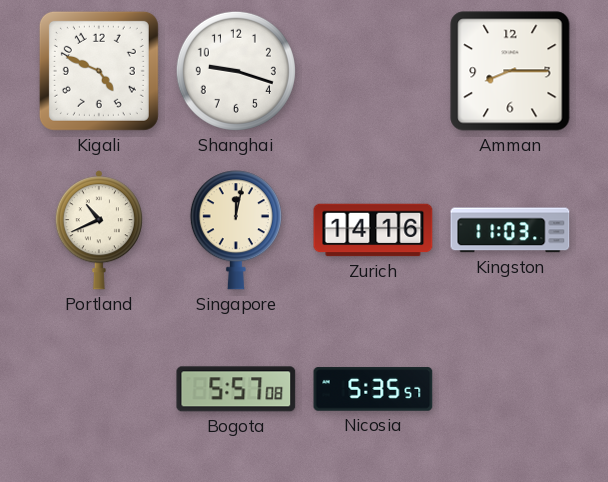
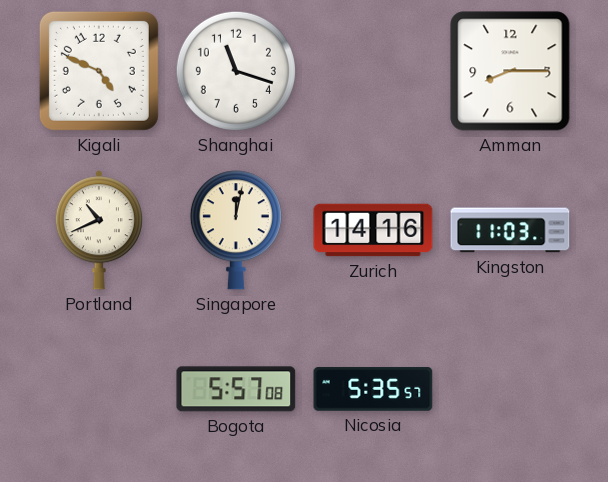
Shanghai: 9:18 -> 11:18 (236, 71)
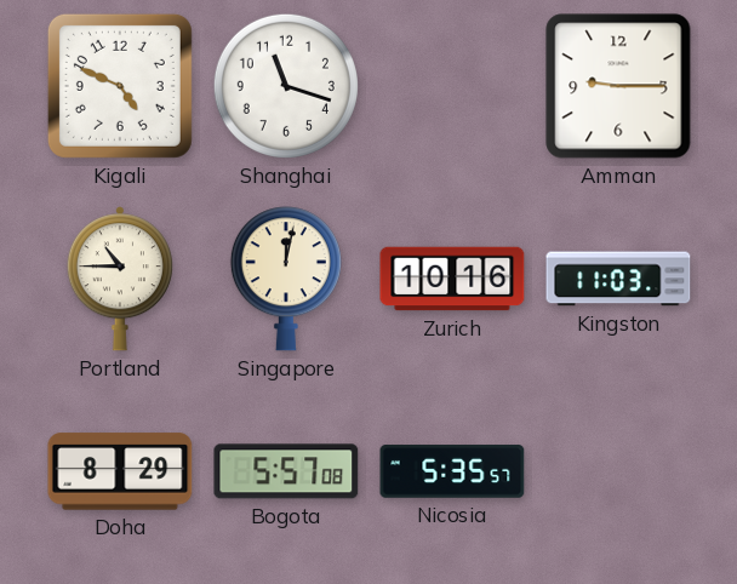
Amman: 8:15 -> 9:15 (618, 86)
Portland: 10:41 -> 10:45 (120, 279)
Zurich: 14:16 -> 10:16 (452, 279)
Doha: none -> 8:29 (120, 471)
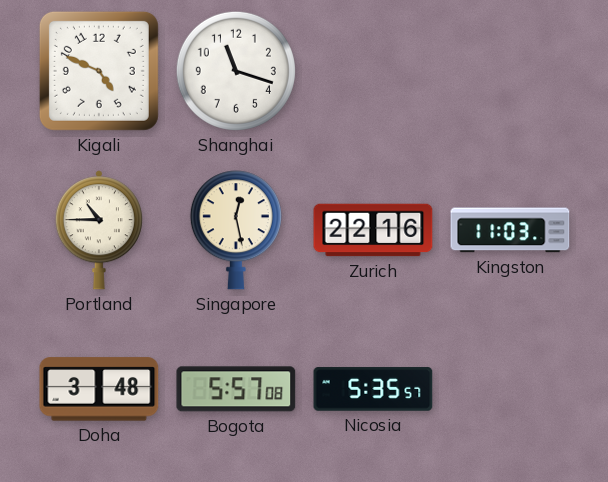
Amman: 9:15 -> none (618, 86)
Singapore: 12:02 -> 12:28 (236, 230)
Zurich: 10:16 -> 22:16 (373, 230)
Doha: 8:29 -> 3:48 (99, 389)
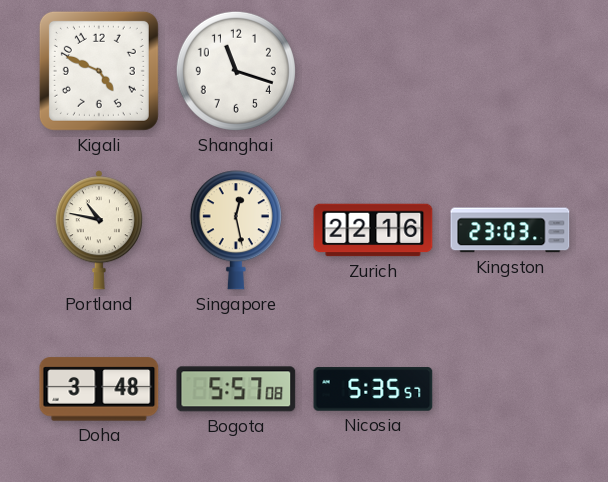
Portland: 10:45 -> 10:47 (99, 230)
Kingston: 11:03 -> 23:03 (510, 230)
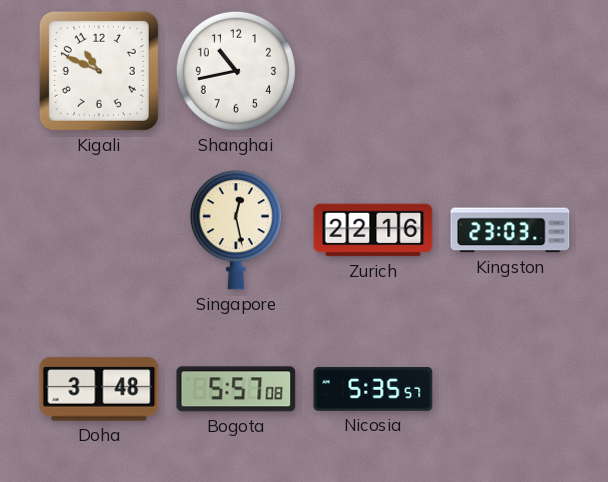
Kigali: 4:49 -> 10:49 (99, 71)
Shanghai: 11:18 -> 10:43 (236, 71)
Portland: 10:47 -> none (99, 230)
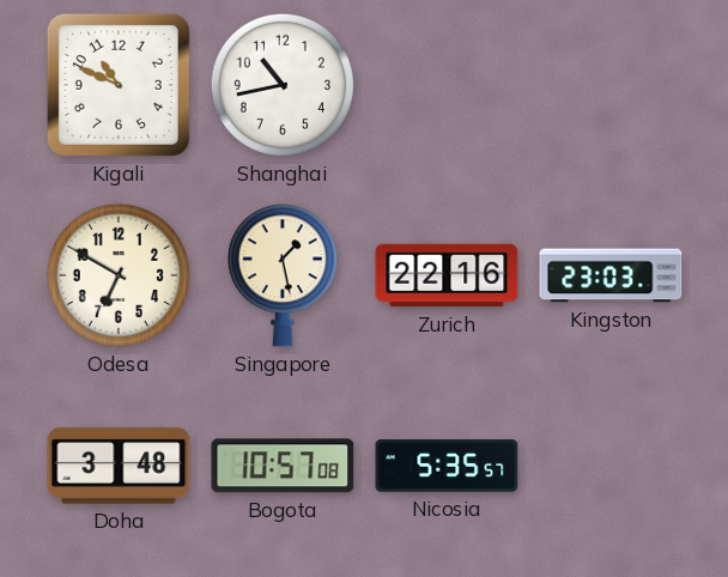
Odesa: none -> 6:50 (119, 275)
Singapore: 12:28 -> 1:28 (283, 275)
Bogota: 5:57 -> 10:57 (283, 466)
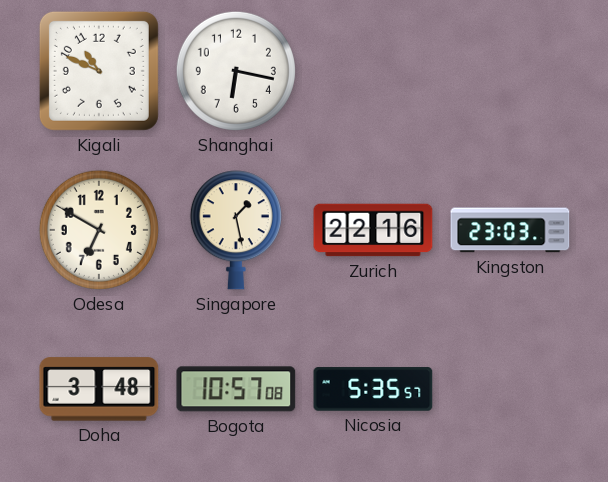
Shanghai: 10:43 -> 6:17 (236, 71)
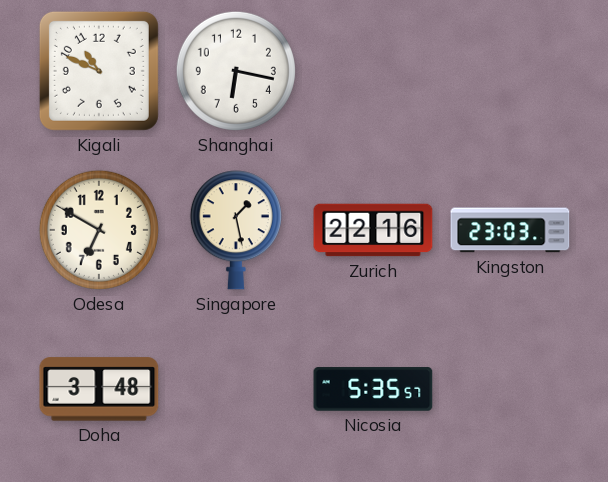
Bogota: 10:57 -> none (236, 389)
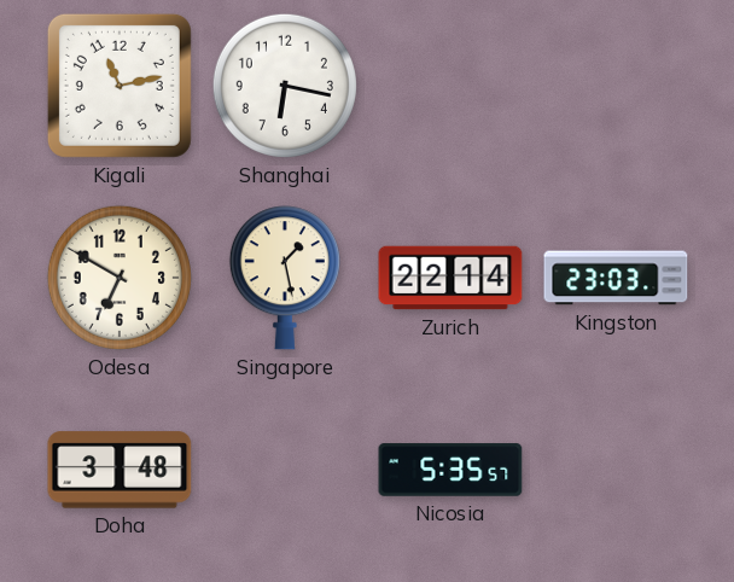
Kigali: 10:49 -> 11:13 (120, 86)
Zurich: 22:16 -> 22:14 (450, 278)
